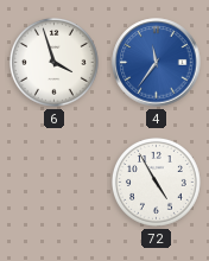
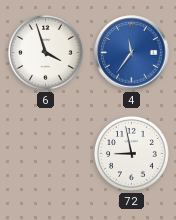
72: 4:55 -> 8:58 (131, 153)
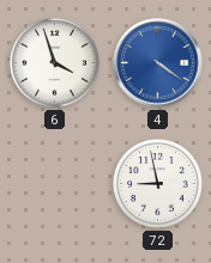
4: 11:36 -> 4:21 (158, 63)
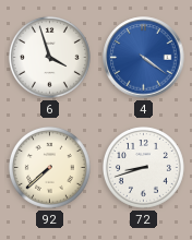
92: none -> 7:38 (49, 167)
72: 8:58 -> 8:42 (143, 167)
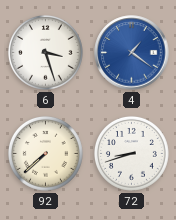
6: 3:57 -> 3:27 (45, 52)
4: 4:21 -> 1:21 (132, 53)
